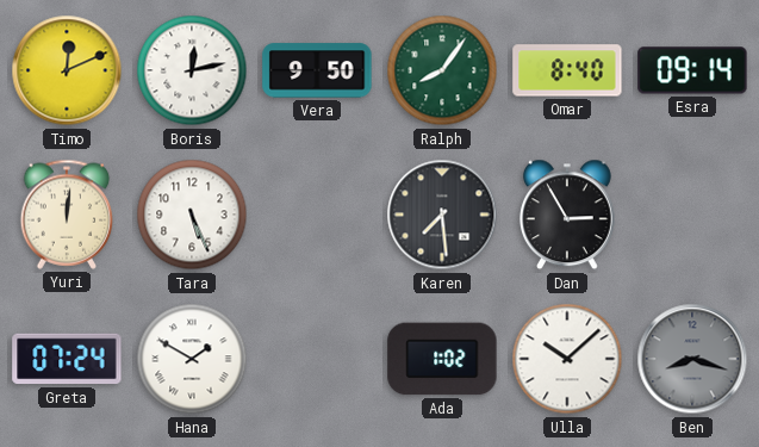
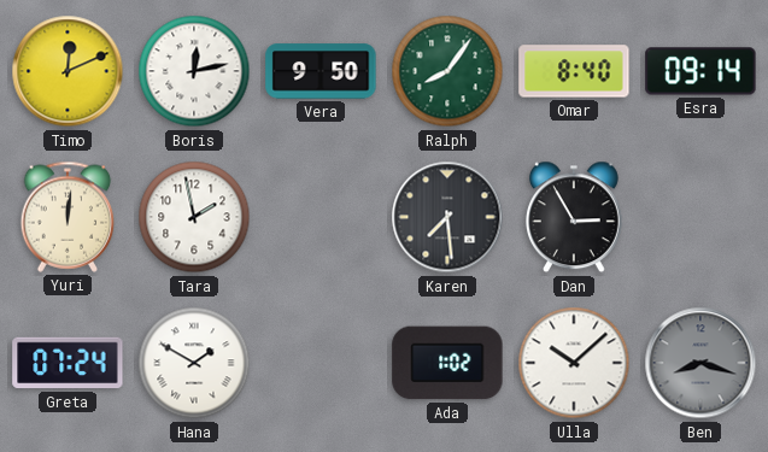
Tara: 5:26 -> 1:58 (194, 217)
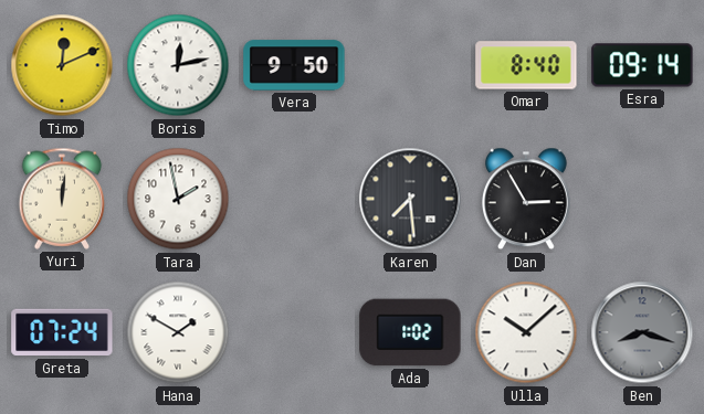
Ralph: 8:06 -> none (447, 71)
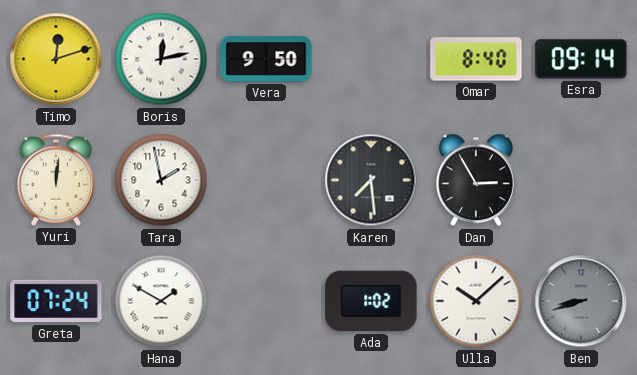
Timo: 12:11 -> 12:12 (56, 59)
Ben: 8:18 -> 8:42 (581, 301)
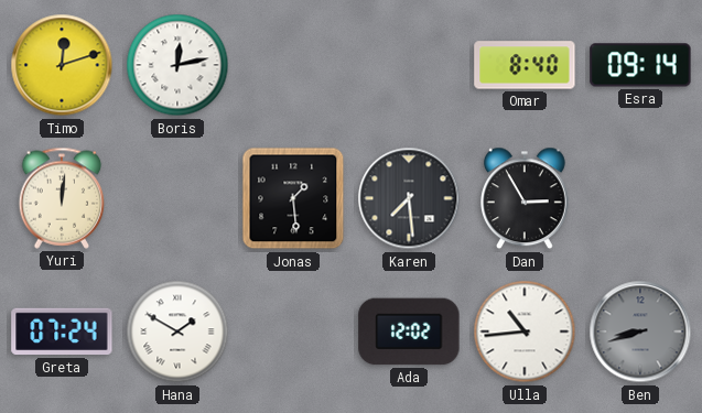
Vera: 9:50 -> none (266, 59)
Tara: 1:58 -> none (161, 180)
Jonas: none -> 1:29 (293, 198)
Ada: 1:02 -> 12:02 (409, 332)
Ulla: 10:08 -> 10:44 (525, 332)
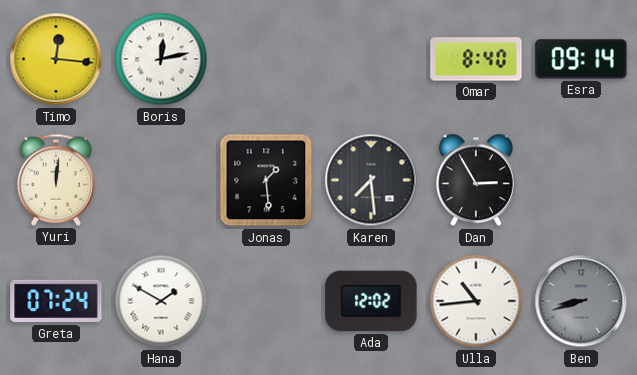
Timo: 12:12 -> 12:16 (56, 59)
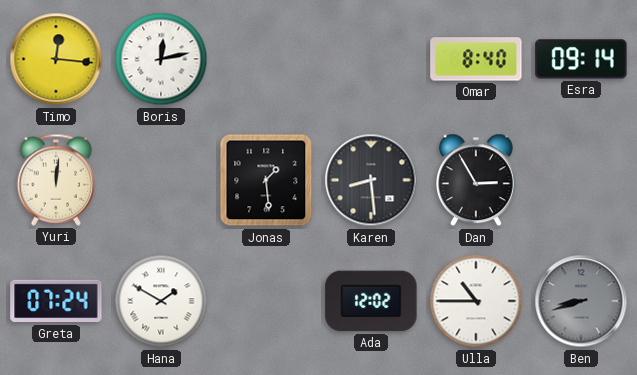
Karen: 7:29 -> 8:29 (371, 180)
Ulla: 10:44 -> 10:45 (476, 301)
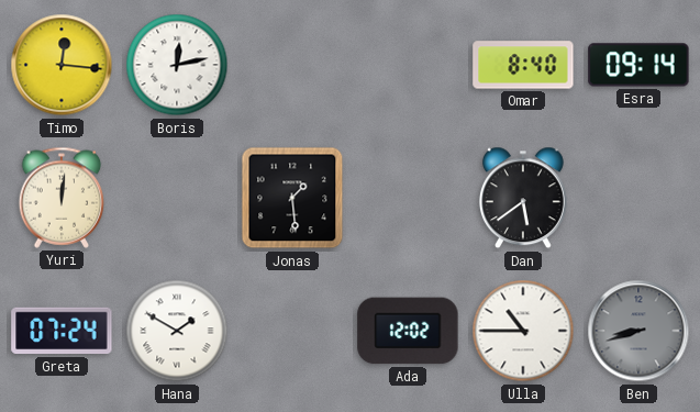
Karen: 8:29 -> none (371, 180)
Dan: 2:55 -> 5:39 (523, 198)
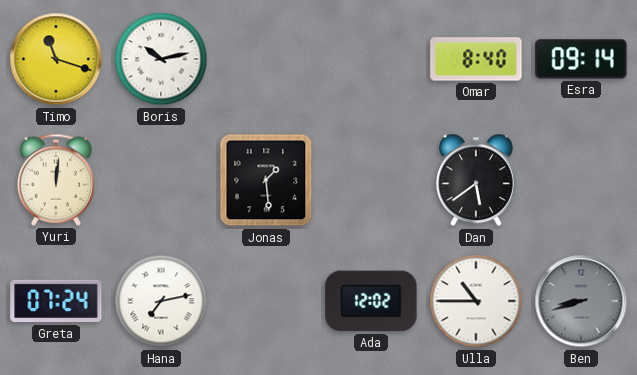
Timo: 12:16 -> 11:18 (56, 59)
Boris: 12:13 -> 10:13 (161, 59)
Hana: 1:50 -> 7:13 (161, 301)
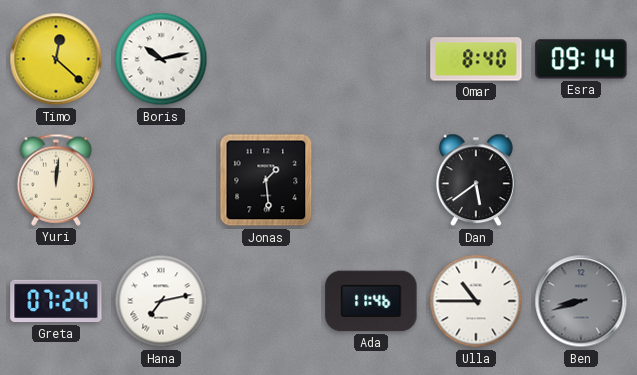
Timo: 11:18 -> 12:22 (56, 59)
Ada: 12:02 -> 11:46 (371, 301)
